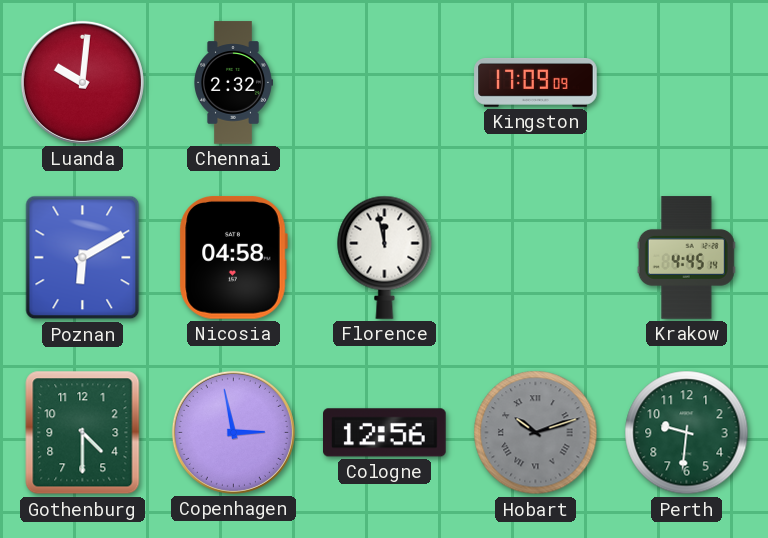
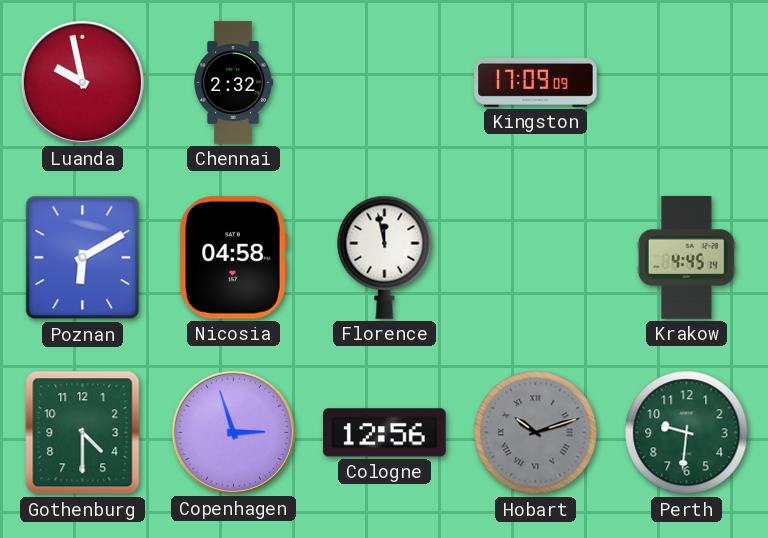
Luanda: 10:01 -> 9:58 (82, 82)
Copenhagen: 2:58 -> 2:57 (233, 432)
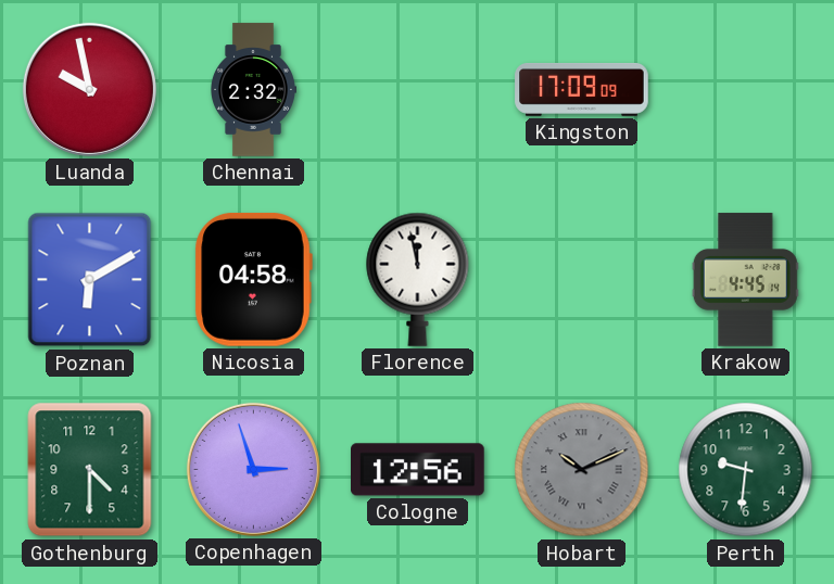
Hobart: 10:12 -> 10:11 (582, 470)
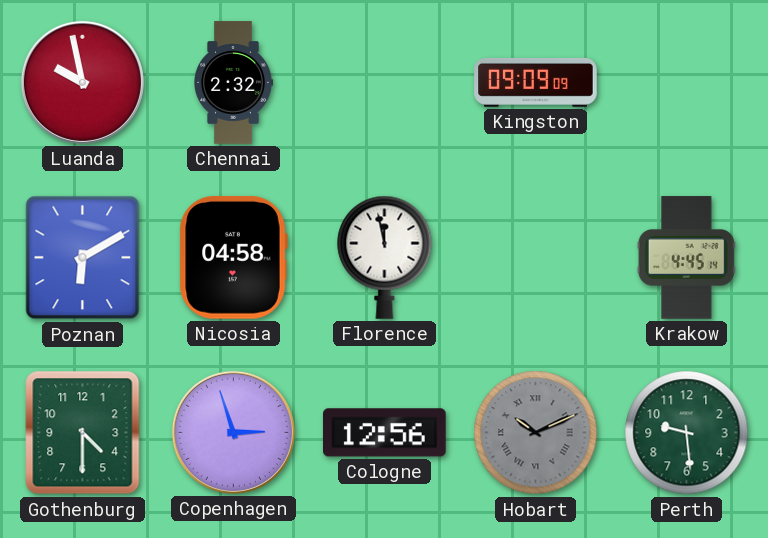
Kingston: 17:09 -> 09:09 (536, 83)
Perth: 9:31 -> 9:29 (687, 433)
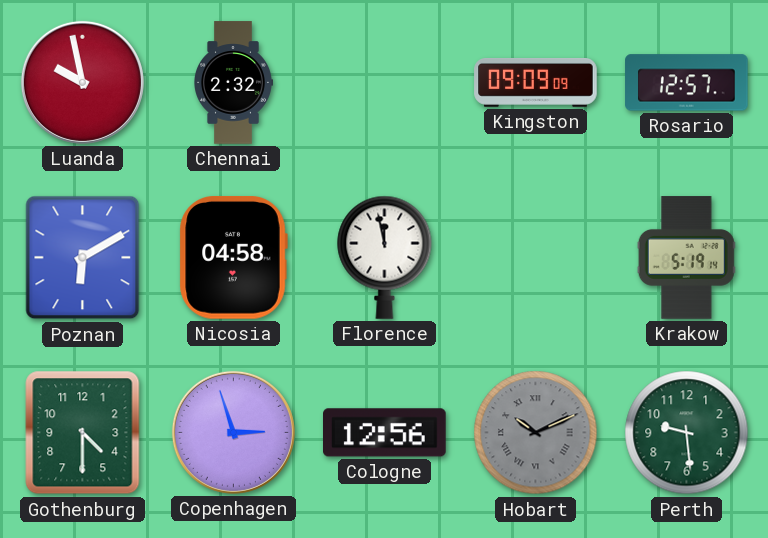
Rosario: none -> 12:57 (687, 83)
Krakow: 4:45 -> 5:19 (686, 258)
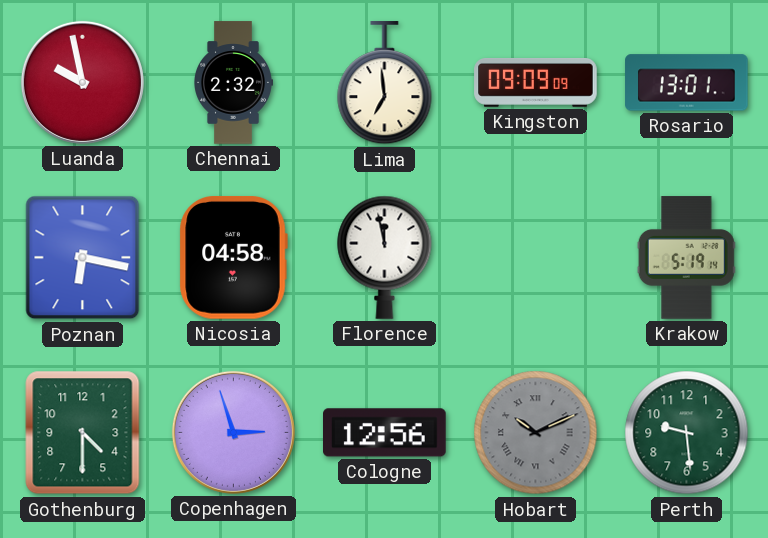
Lima: none -> 6:59 (385, 83)
Rosario: 12:57 -> 13:01 (687, 83)
Poznan: 6:10 -> 6:17 (83, 258)
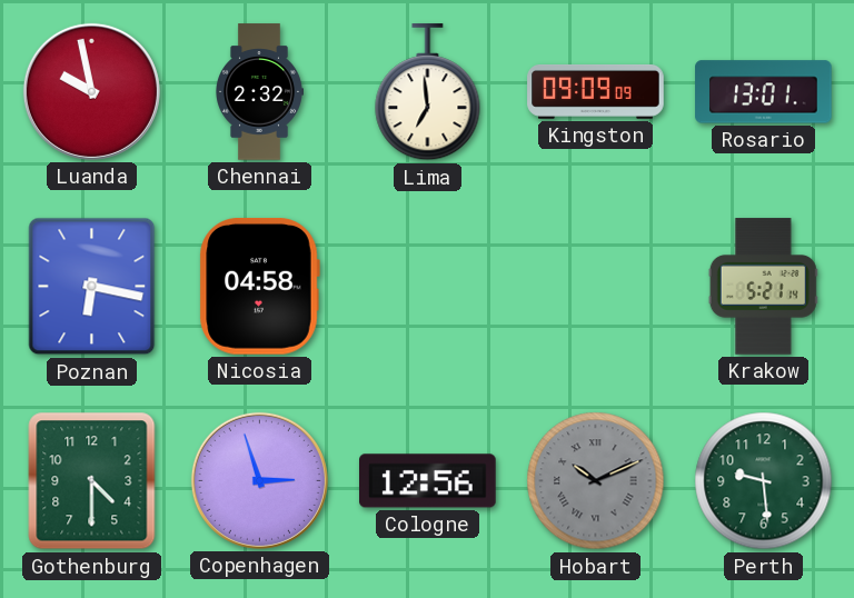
Florence: 11:58 -> none (385, 257)
Krakow: 5:19 -> 5:21 (763, 287)
